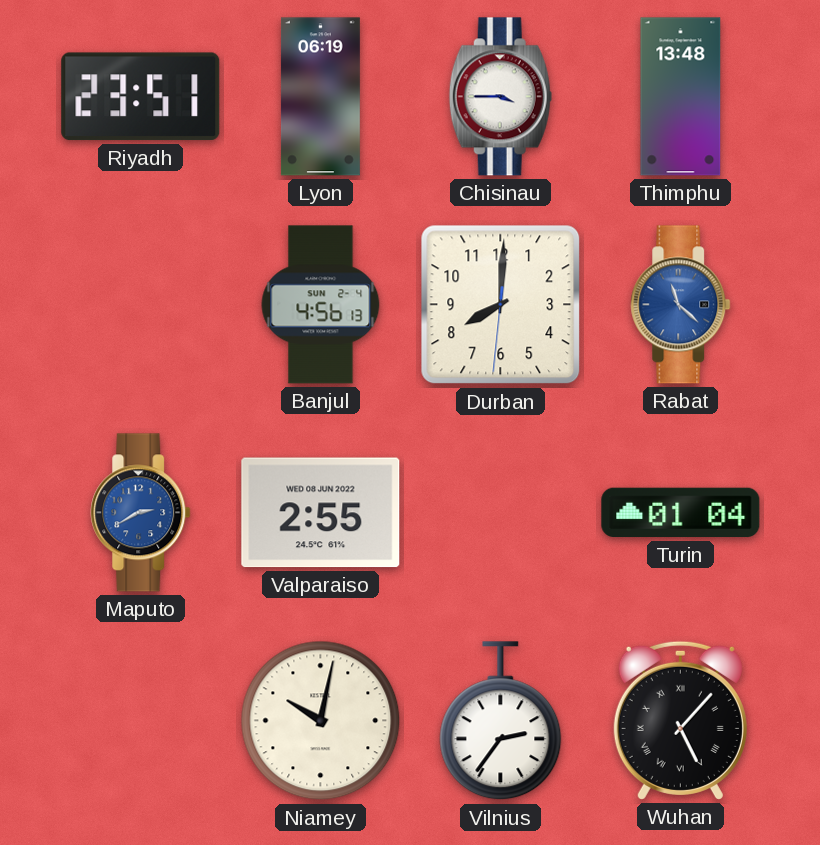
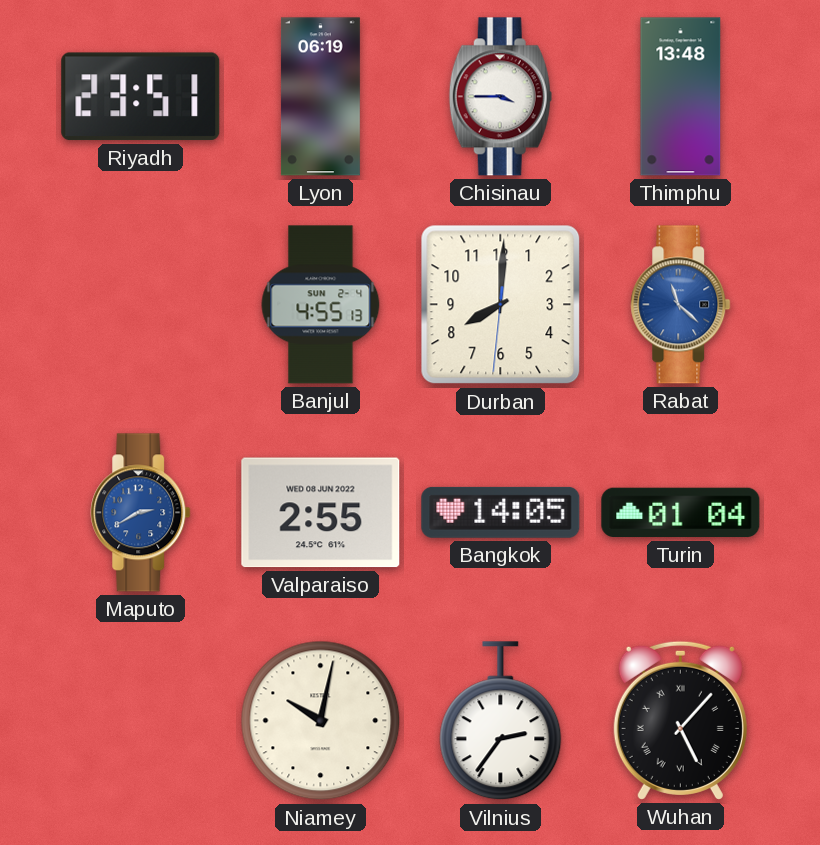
Banjul: 4:56 -> 4:55 (321, 305)
Bangkok: none -> 14:05 (501, 512)
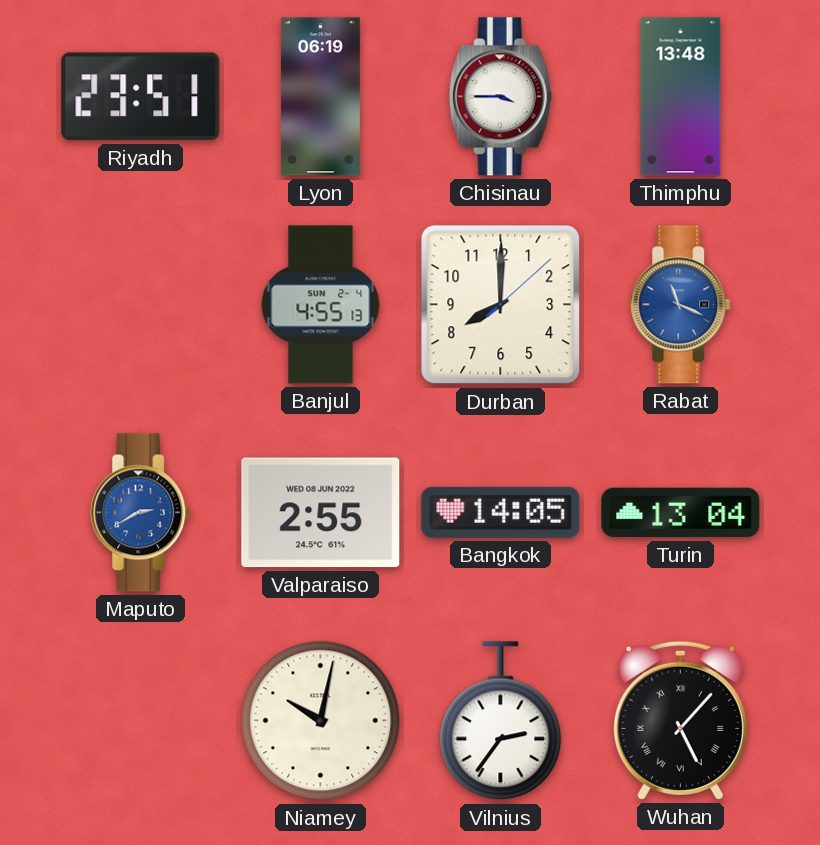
Durban: 8:00:31 -> 8:00:08 (501, 305)
Rabat: 11:22 -> 11:19 (681, 305)
Turin: 01:04 -> 13:04 (681, 513)
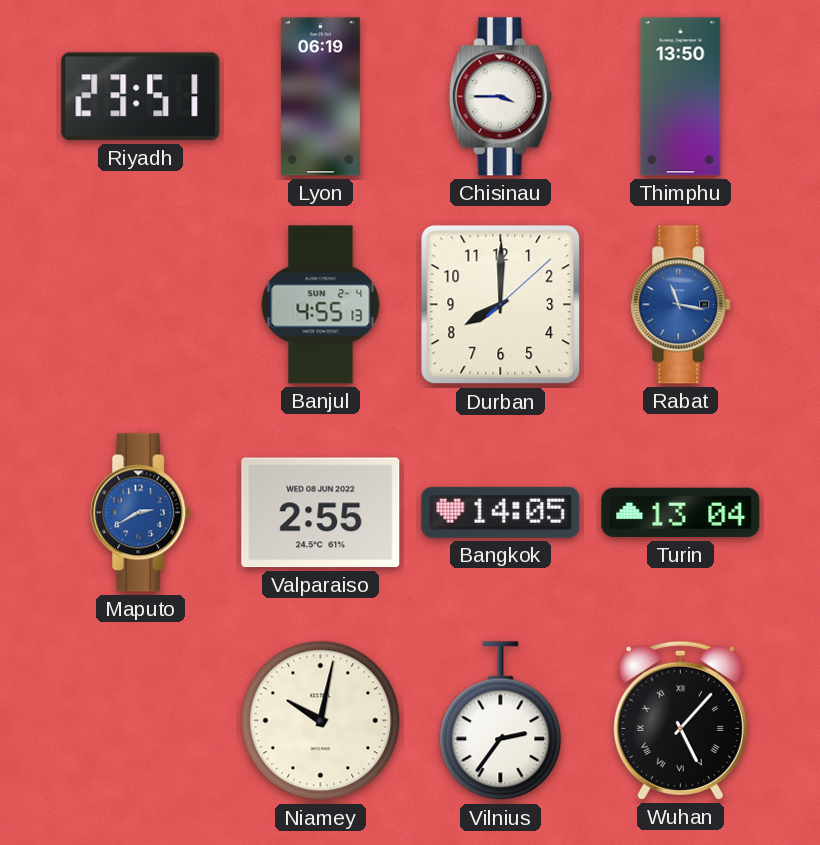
Thimphu: 13:48 -> 13:50 (681, 97)
Rabat: 11:19 -> 11:17 (681, 305)
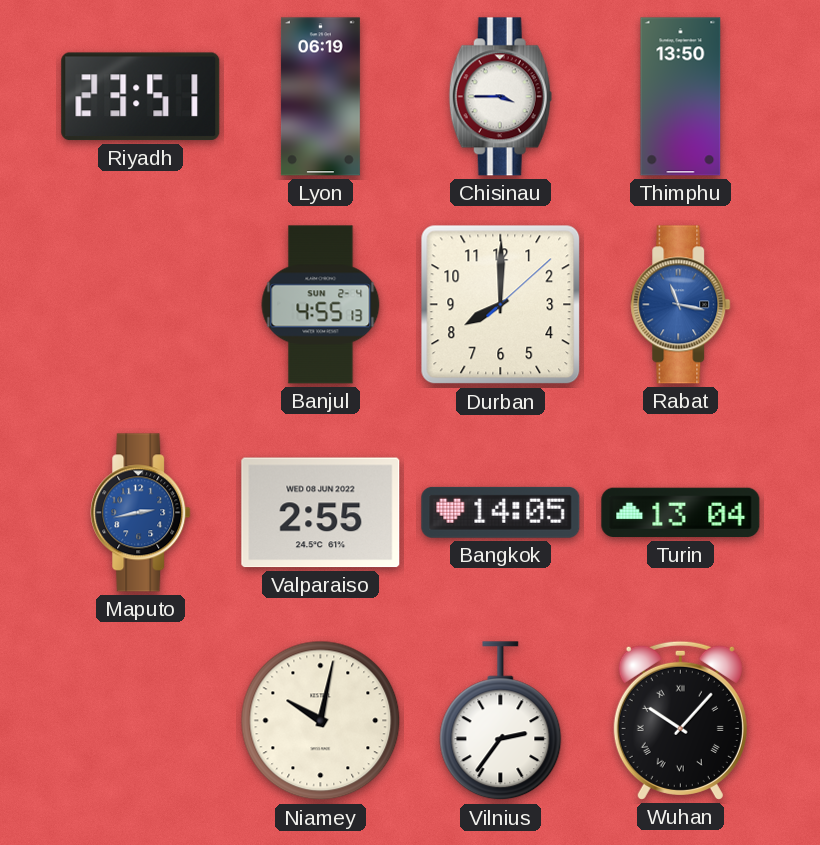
Maputo: 2:40 -> 2:43 (141, 513)
Wuhan: 5:07 -> 10:07 (680, 720)
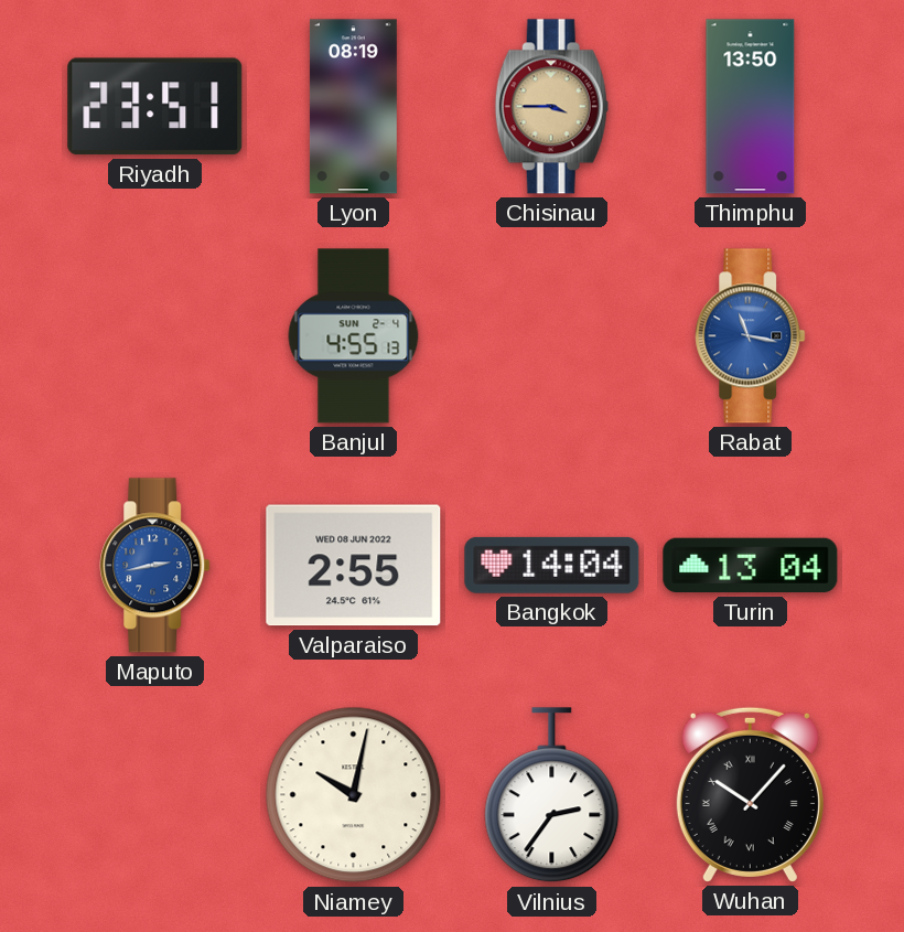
Lyon: 06:19 -> 08:19 (353, 107)
Chisinau dial: white -> champagne (551, 107)
Durban: 8:00 -> none (501, 305)
Bangkok: 14:05 -> 14:04 (552, 565)
